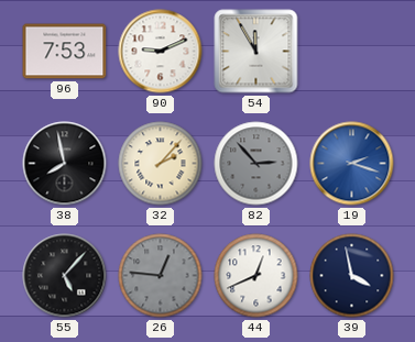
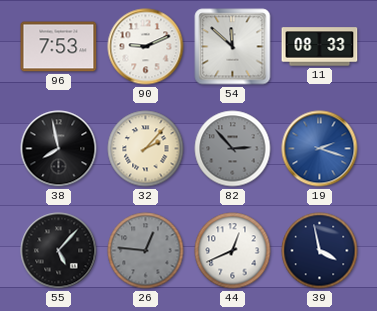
54: 11:55 -> 11:52 (233, 47)
11: none -> 08:33 (320, 47)
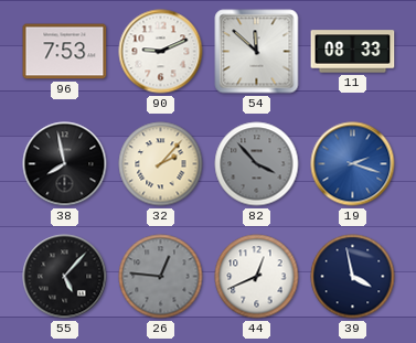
82: 2:53 -> 3:53 (257, 164)
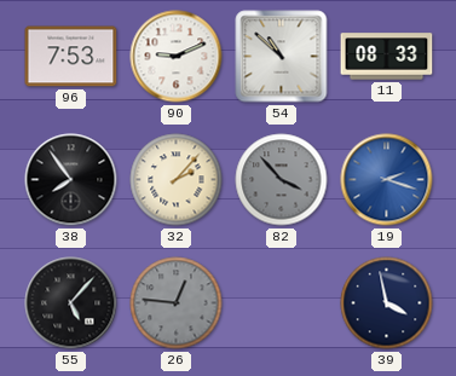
54: 11:52 -> 10:52 (282, 57)
38: 7:58 -> 7:54 (71, 180)
44: 12:41 -> none (257, 277)
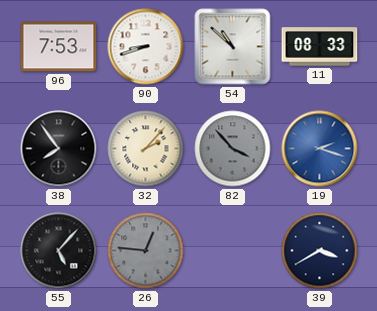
90: 9:11 -> 8:42 (146, 47)
39: 3:58 -> 3:40 (320, 251)
